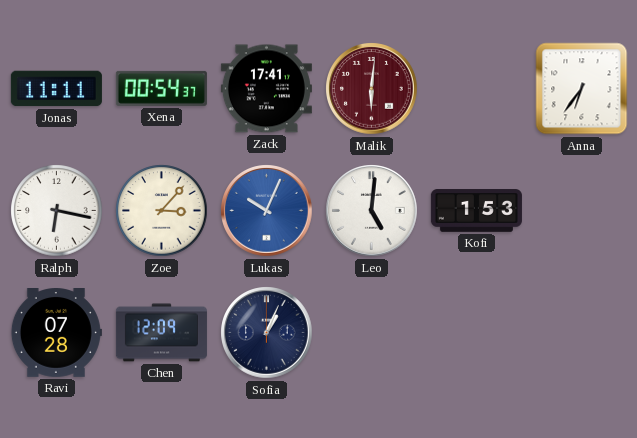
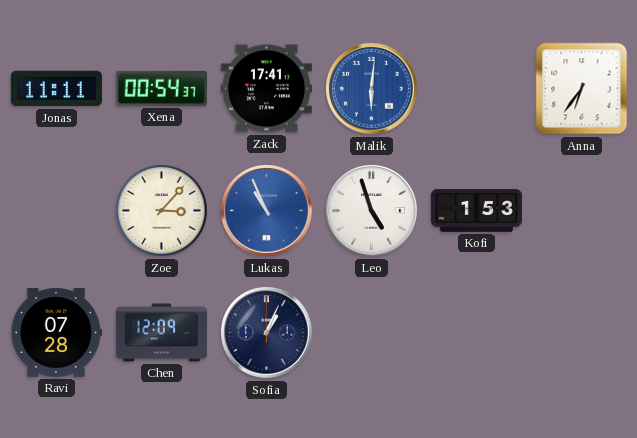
Malik dial: burgundy -> blue (372, 89)
Ralph: 6:17 -> none (57, 211)
Lukas: 10:04 -> 10:56 (267, 211)
Leo: 5:01 -> 4:57 (372, 211)
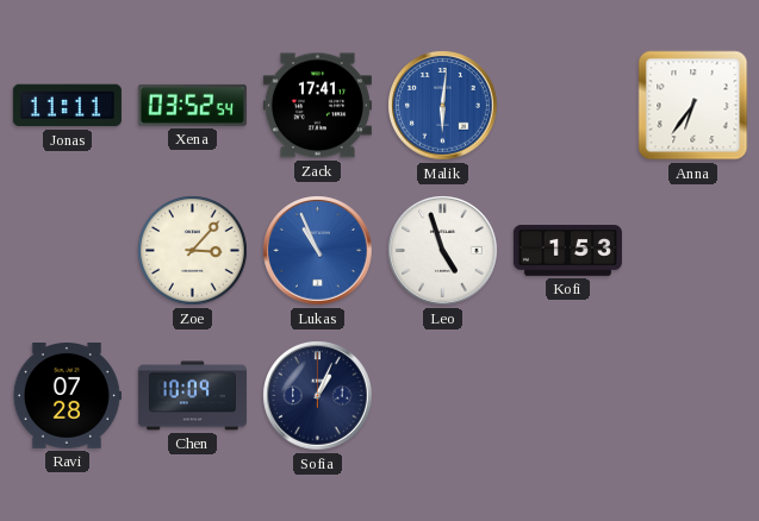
Xena: 00:54 -> 03:52 (192, 105)
Chen: 12:09 -> 10:09 (192, 396)
